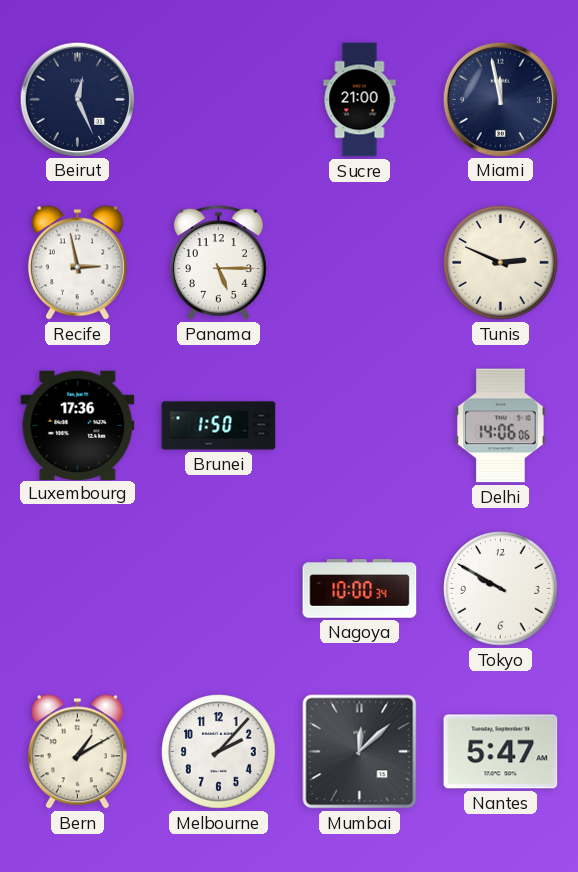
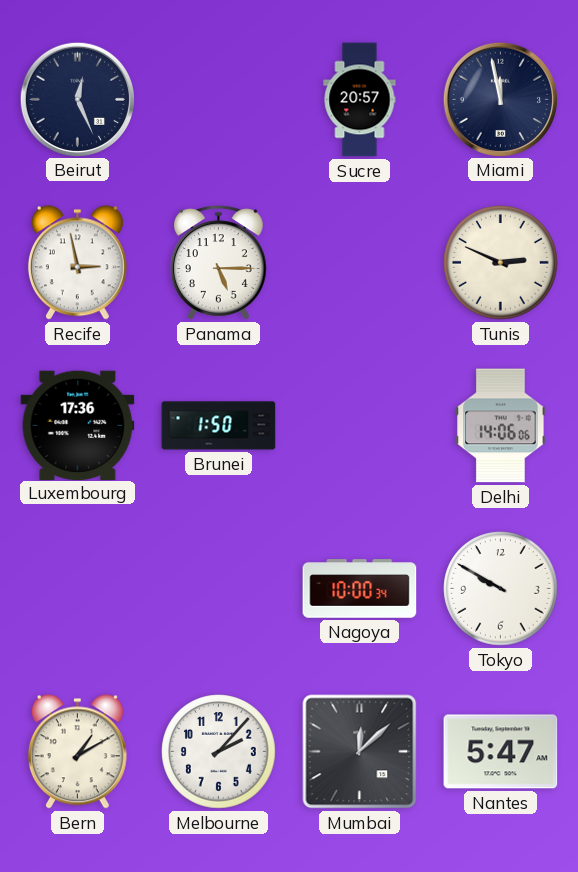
Sucre: 21:00 -> 20:57 (360, 100)
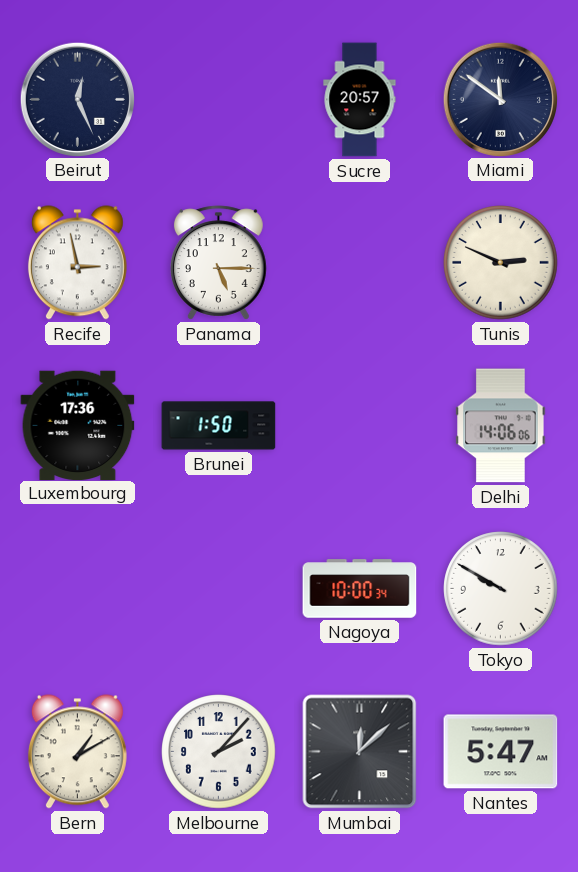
Miami: 11:58 -> 11:51 (500, 99)
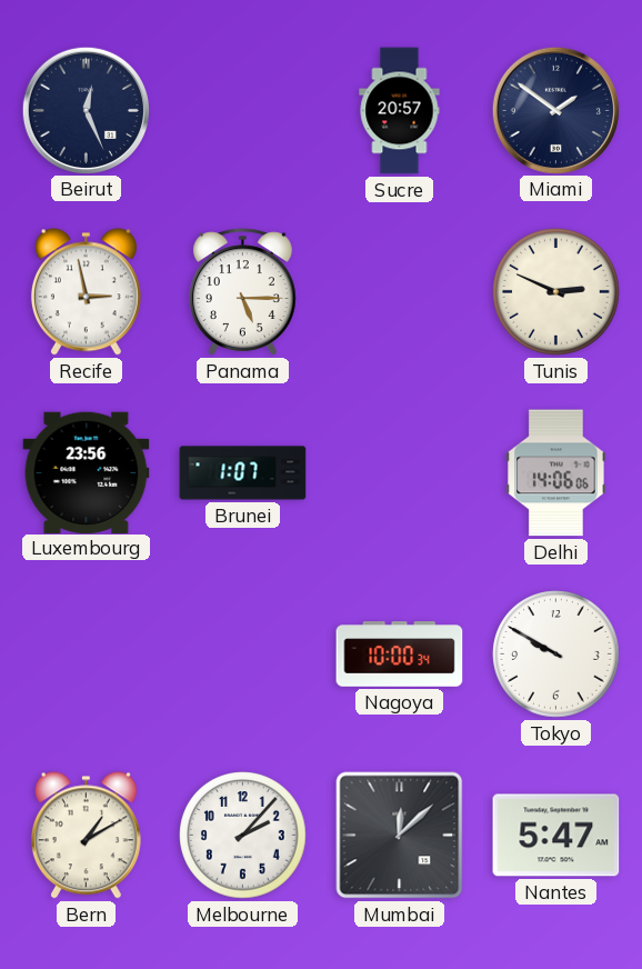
Miami: 11:51 -> 1:51 (555, 110)
Luxembourg: 17:36 -> 23:56 (87, 472)
Brunei: 1:50 -> 1:07 (243, 473)
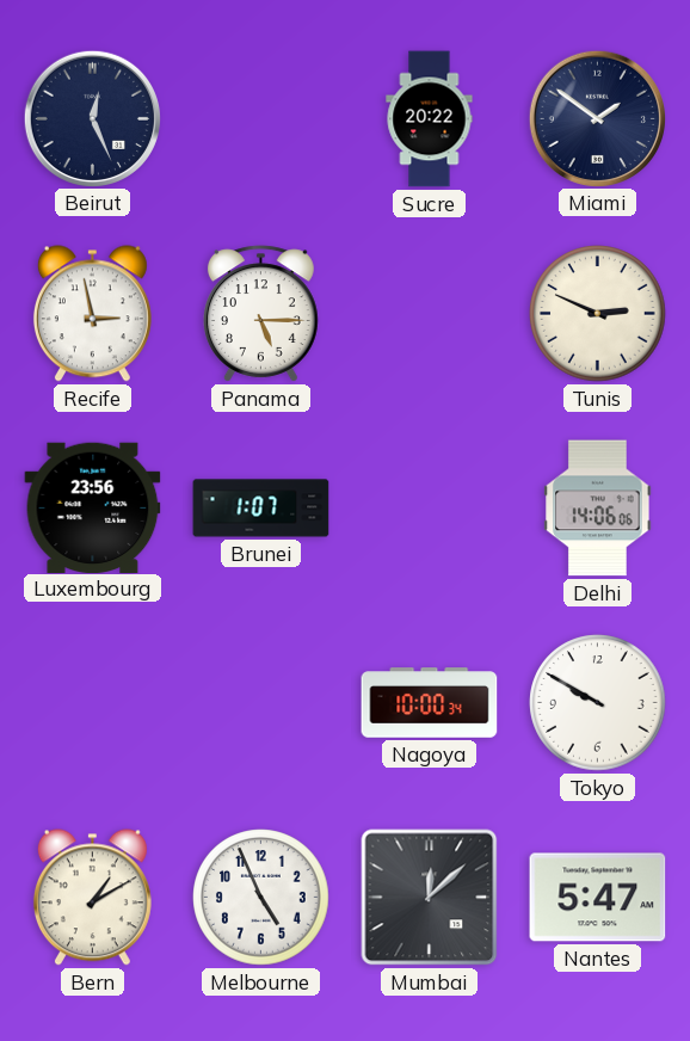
Sucre: 20:57 -> 20:22 (430, 119)
Melbourne: 2:07 -> 4:56 (261, 898)
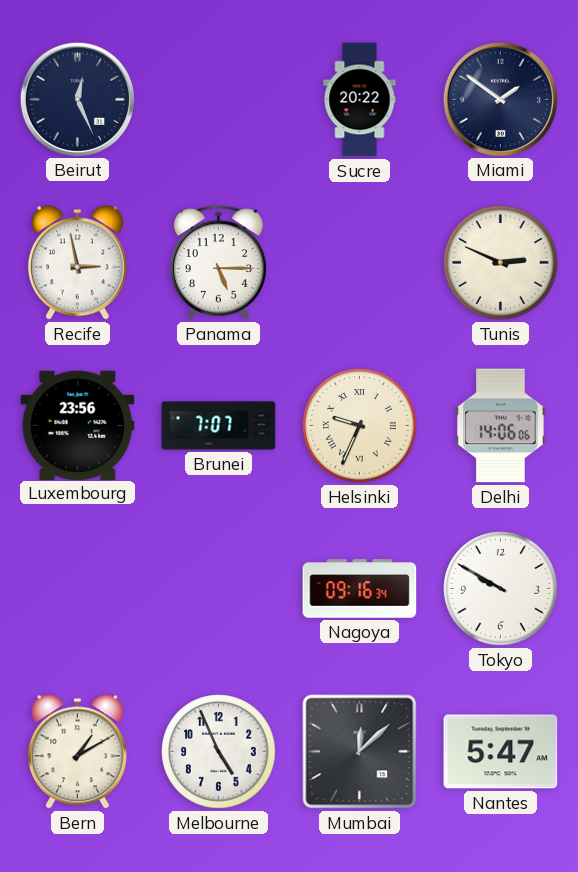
Brunei: 1:07 -> 7:07 (219, 426)
Helsinki: none -> 9:34 (360, 426)
Nagoya: 10:00 -> 09:16 (360, 589)
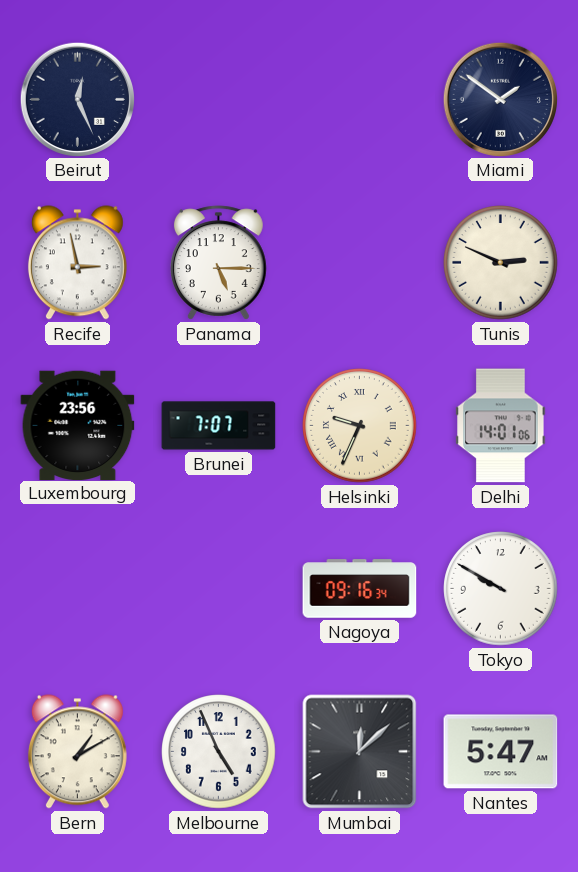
Sucre: 20:22 -> none (360, 100)
Delhi: 14:06 -> 14:01 (501, 426)
